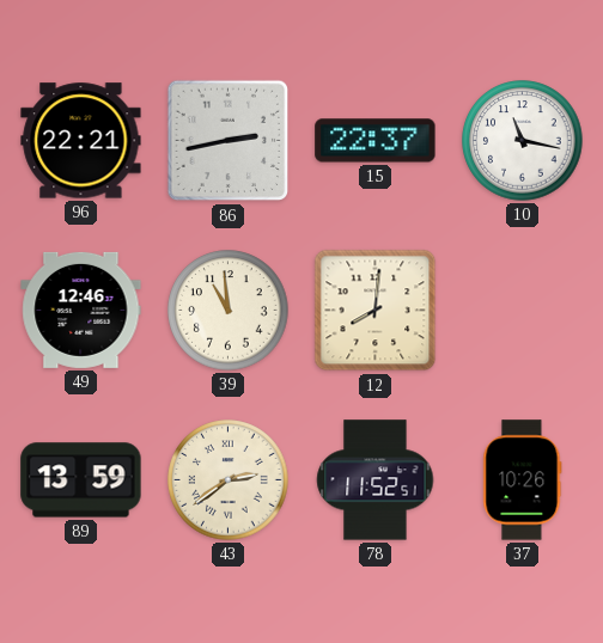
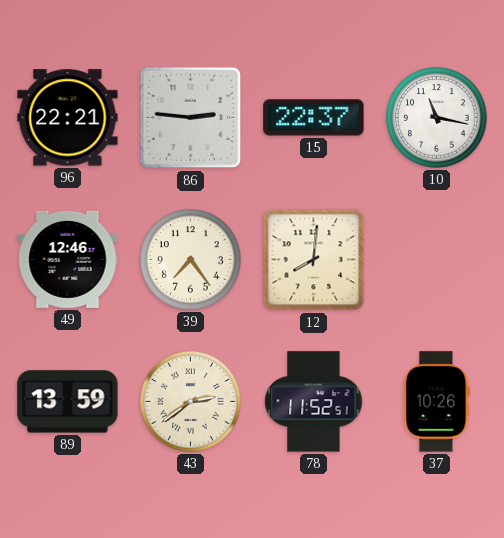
86: 2:43 -> 2:46 (191, 118)
39: 10:59 -> 7:24 (191, 260)
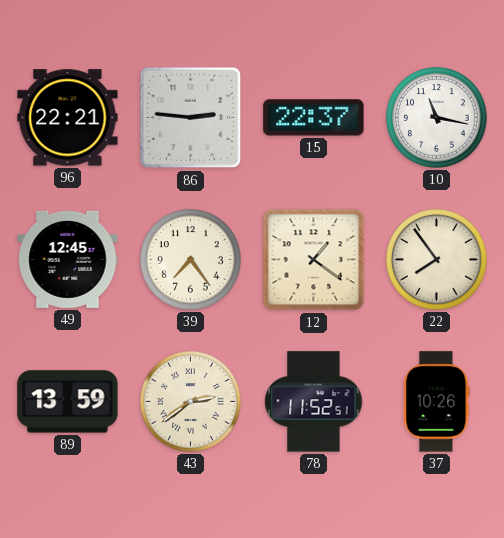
49: 12:46 -> 12:45 (68, 259)
12: 8:01 -> 1:21 (314, 260)
22: none -> 7:54 (437, 260)
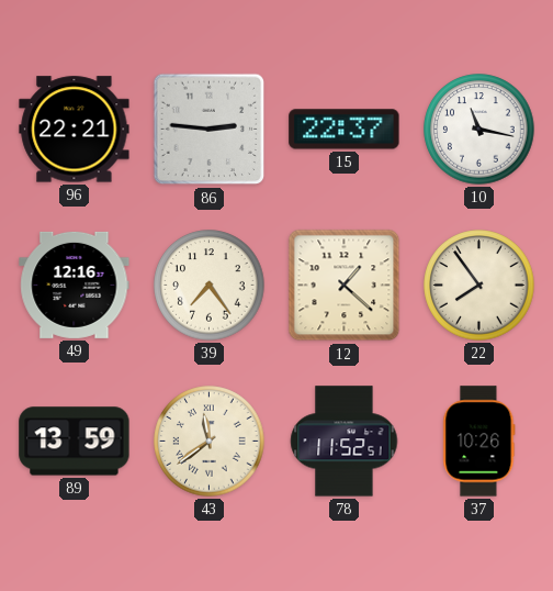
49: 12:45 -> 12:16 (75, 285)
12: 1:21 -> 1:22 (345, 286)
43: 2:39 -> 11:39 (210, 442)
